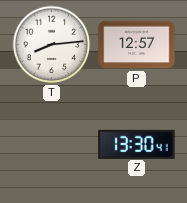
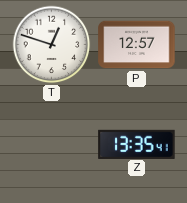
T: 8:14 -> 12:48 (52, 45)
Z: 13:30 -> 13:35 (137, 144)
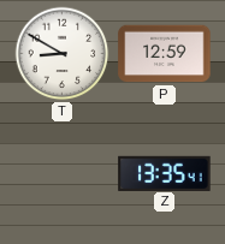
T: 12:48 -> 8:50 (63, 54)
P: 12:57 -> 12:59 (165, 54)
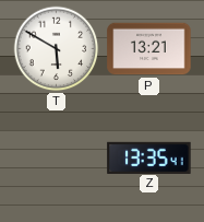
T: 8:50 -> 5:50 (57, 49)
P: 12:59 -> 13:21 (149, 49)
